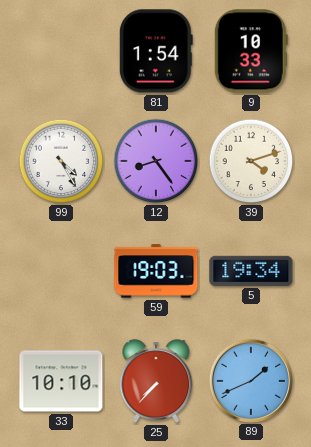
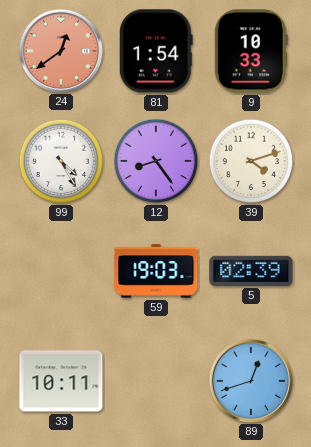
24: none -> 12:39 (60, 50)
5: 19:34 -> 02:39 (251, 271)
33: 10:10 -> 10:11 (61, 381)
25: 7:37 -> none (156, 382)
89: 1:41 -> 12:42 (250, 380)
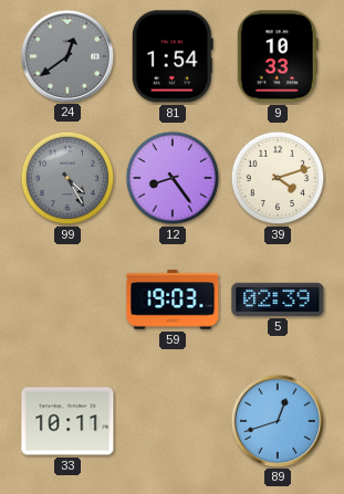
24 dial: salmon -> grey (66, 55)
99 dial: white -> grey (67, 178)
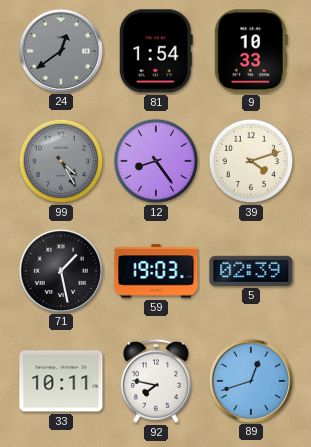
71: none -> 1:28 (60, 270)
92: none -> 7:47 (156, 381)
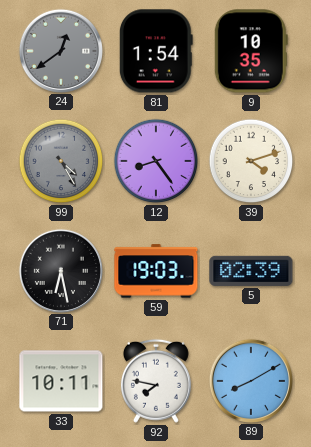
9: 10:33 -> 10:35 (251, 51)
71: 1:28 -> 6:28 (60, 270)
89: 12:42 -> 8:10 (250, 380)
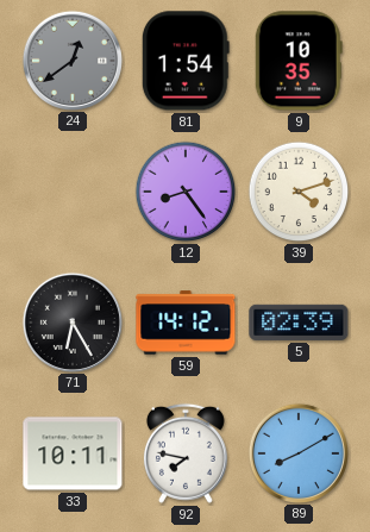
99: 4:25 -> none (61, 161)
71: 6:28 -> 6:25 (71, 321)
59: 19:03 -> 14:12 (186, 323)
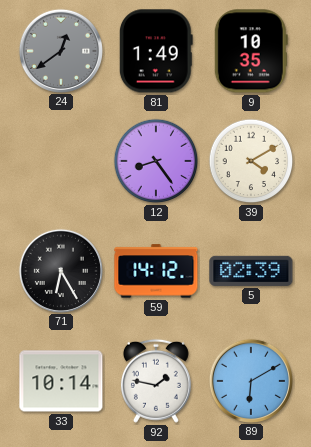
81: 1:54 -> 1:49 (156, 51)
39: 4:12 -> 4:10 (251, 161)
33: 10:11 -> 10:14 (61, 381)
92: 7:47 -> 1:47 (156, 381)
89: 8:10 -> 6:10 (250, 380)
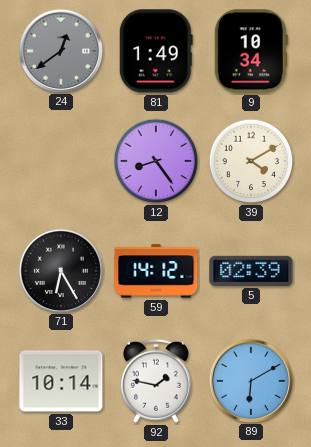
9: 10:35 -> 10:34 (251, 51)
